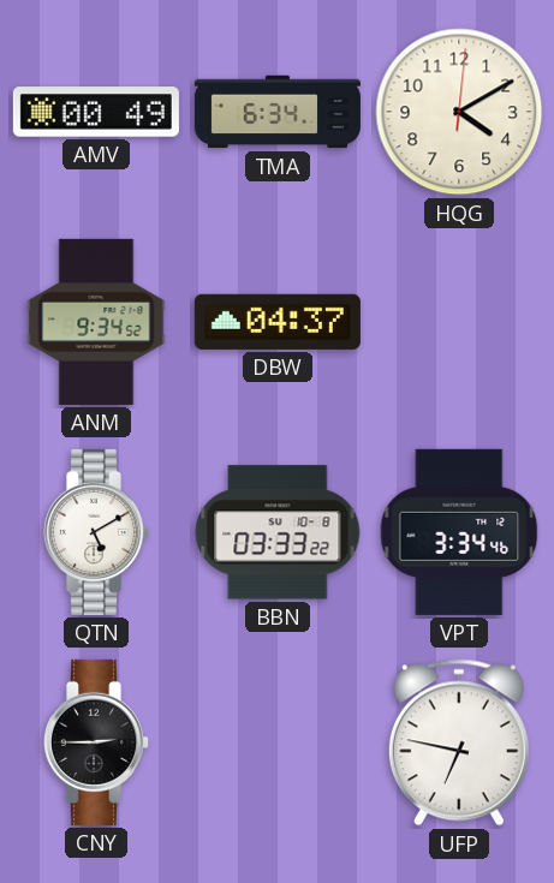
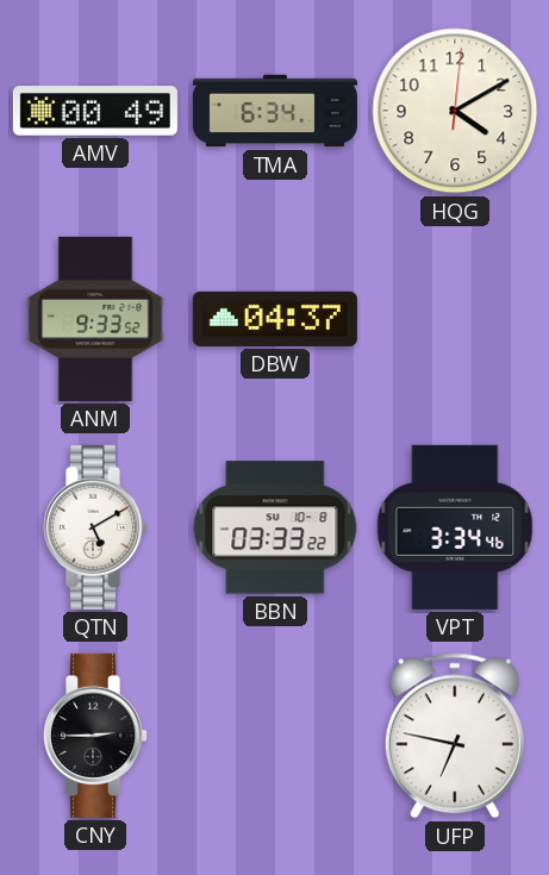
ANM: 9:34 -> 9:33 (95, 319)
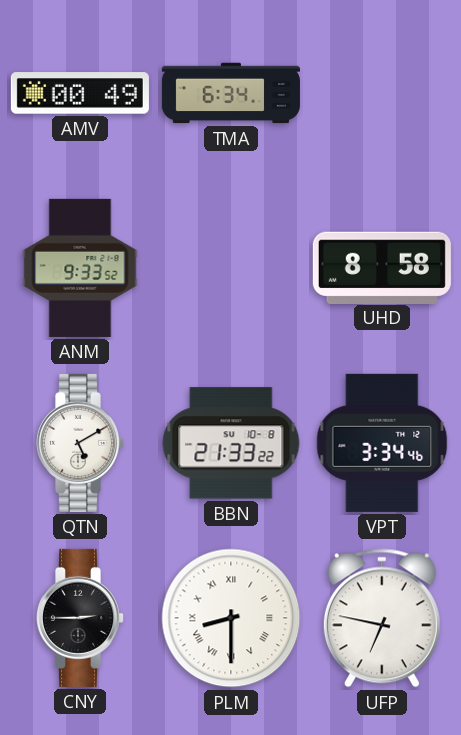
HQG: 4:10 -> none (455, 111)
DBW: 04:37 -> none (275, 319)
UHD: none -> 8:58 (382, 267)
BBN: 03:33 -> 21:33 (231, 443)
PLM: none -> 8:30 (231, 618)
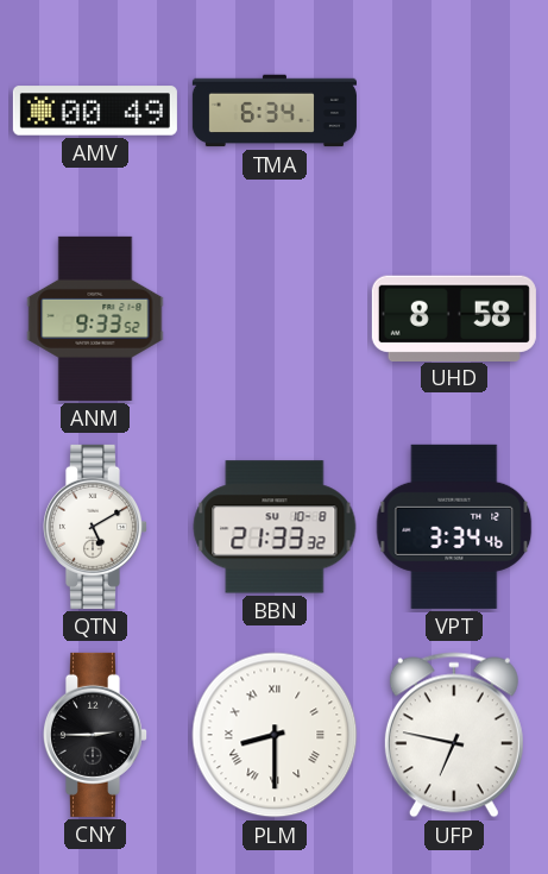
BBN: 21:33:22 -> 21:33:32 (275, 527)
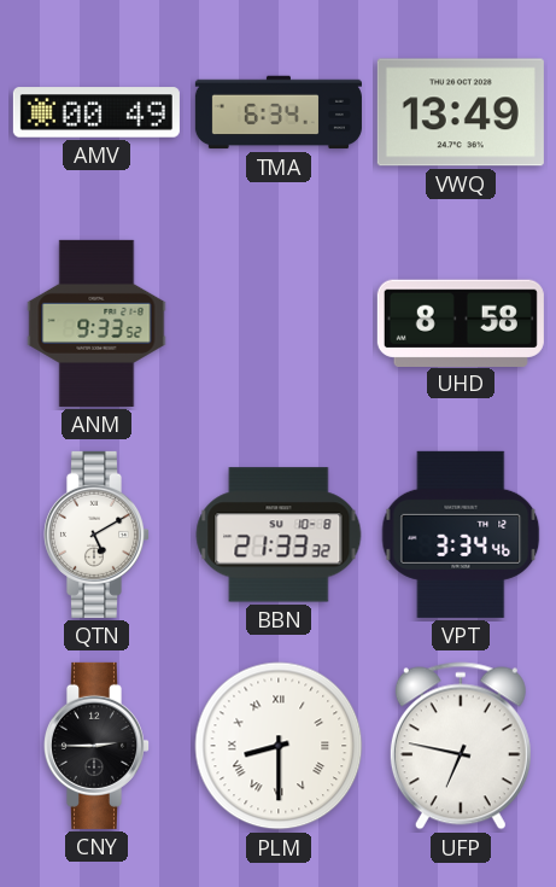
VWQ: none -> 13:49 (461, 112)
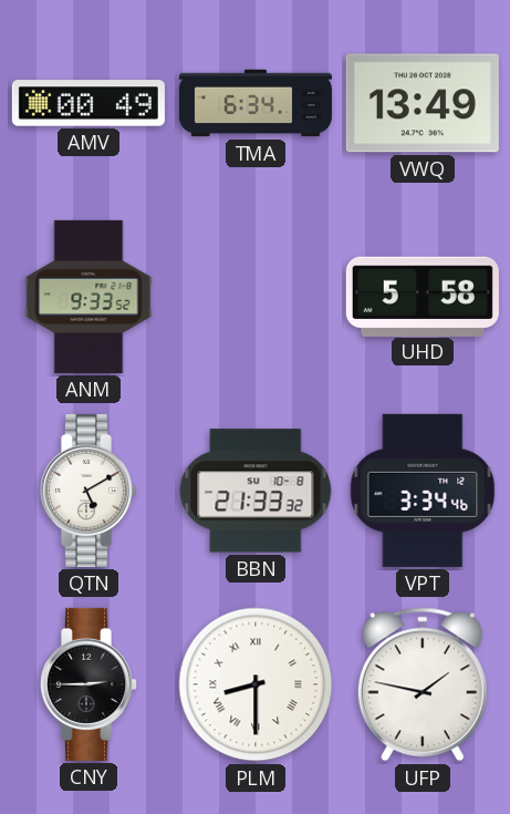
UHD: 8:58 -> 5:58 (423, 296)
UFP: 6:47 -> 1:47 (423, 684)
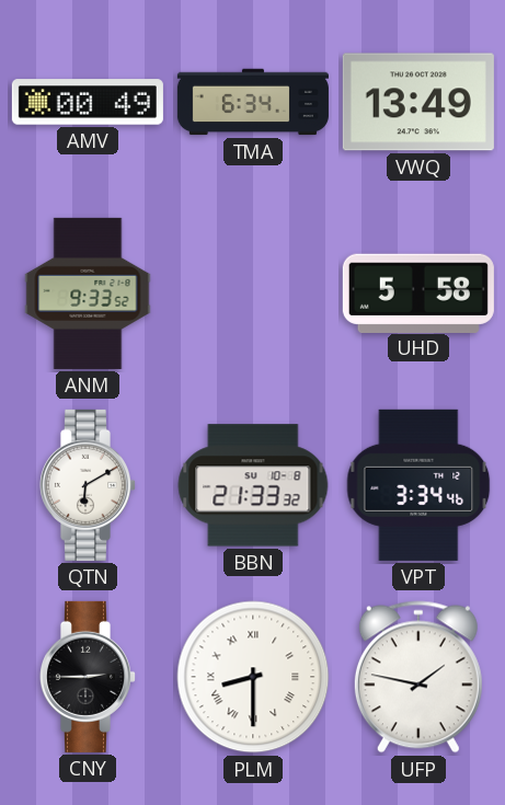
QTN: 5:10 -> 6:10 (87, 485)
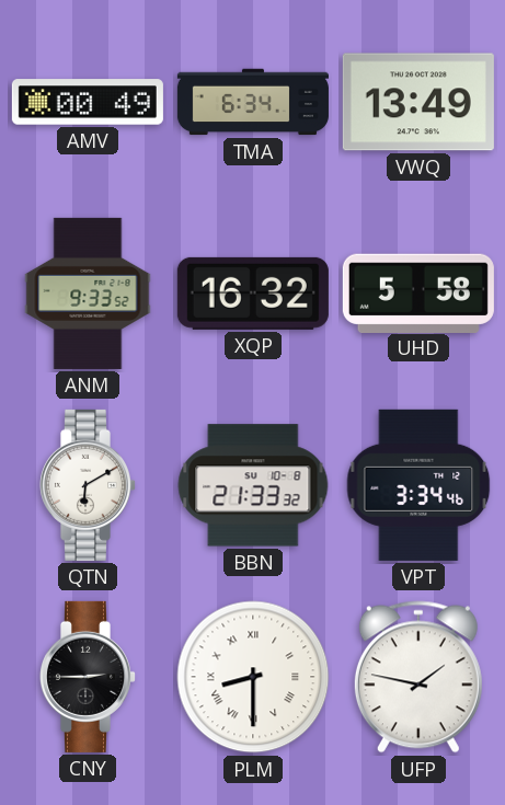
XQP: none -> 16:32 (253, 294)
